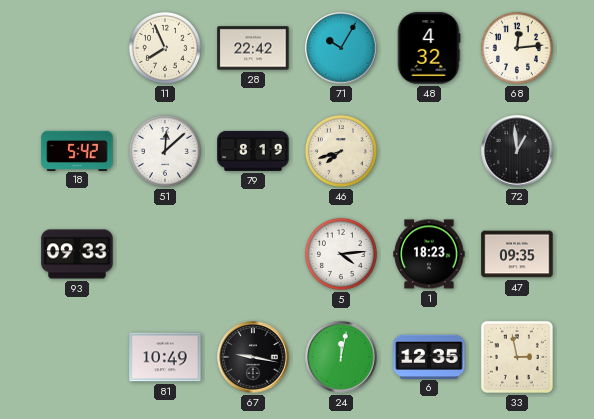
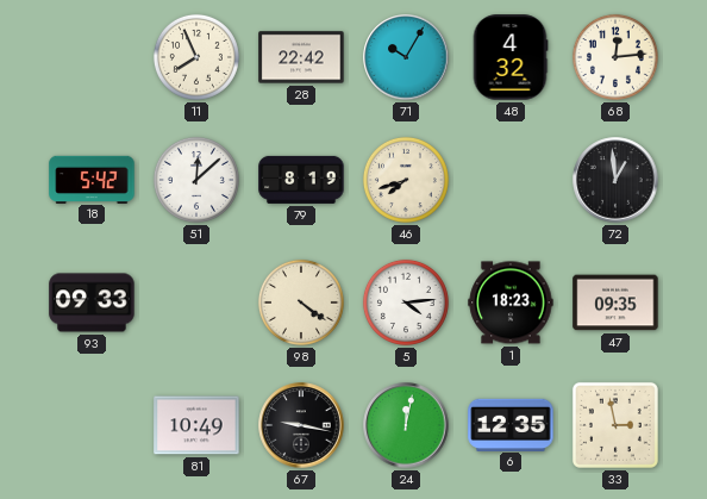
98: none -> 4:21 (301, 302)
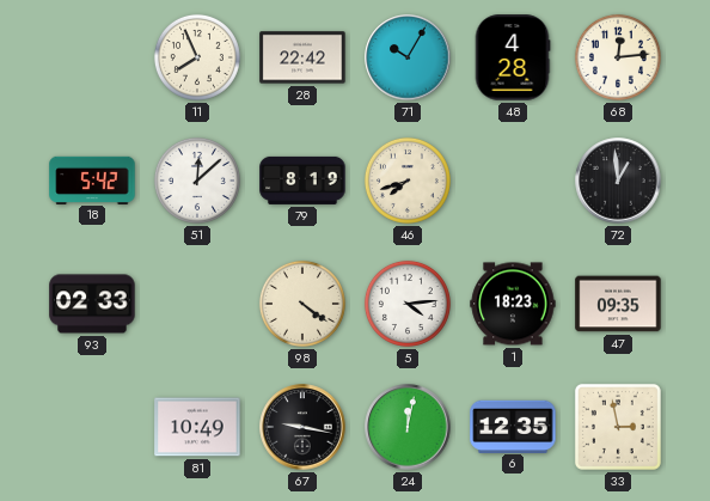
48: 4:32 -> 4:28 (513, 57)
93: 09:33 -> 02:33 (92, 304)
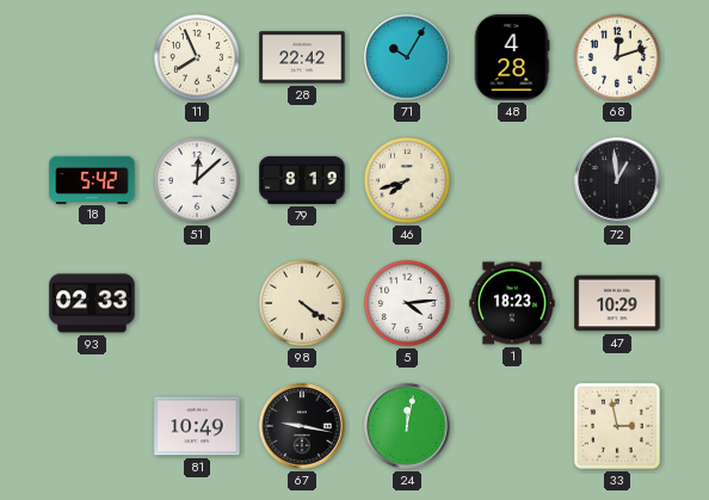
68: 12:14 -> 12:12 (617, 57)
47: 09:35 -> 10:29 (617, 303)
6: 12:35 -> none (513, 426)
